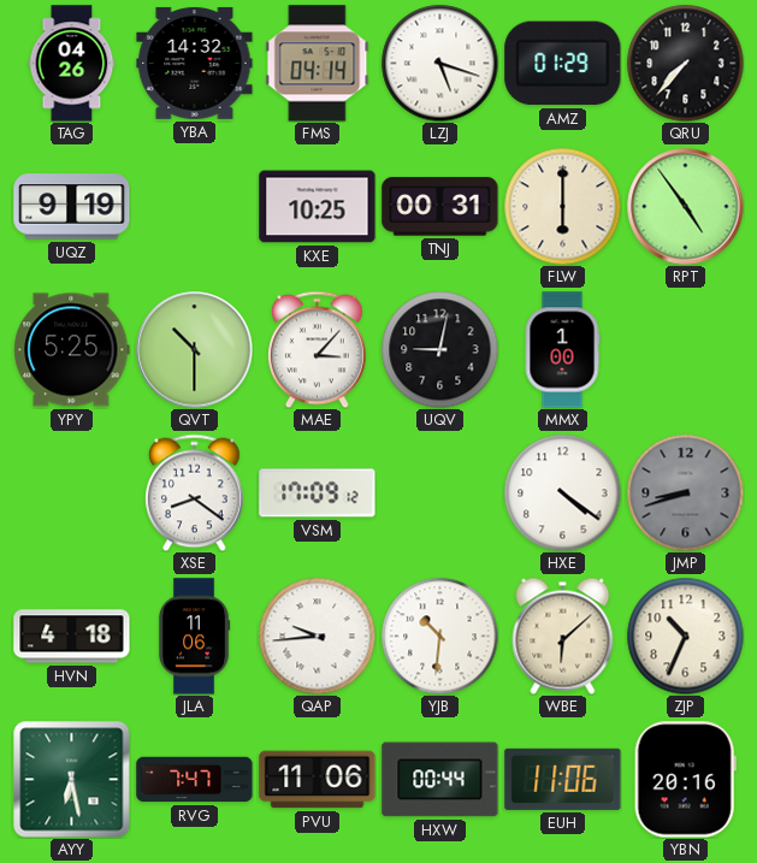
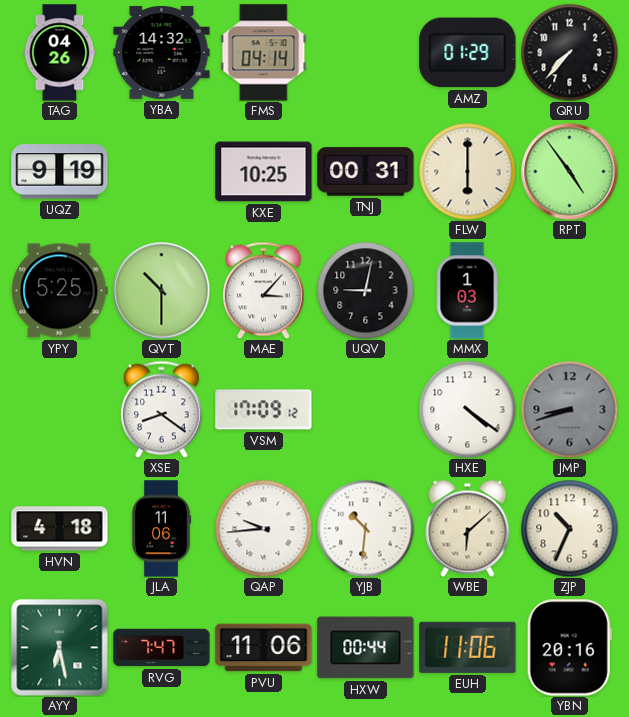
LZJ: 5:18 -> none (439, 63)
MMX: 1:00 -> 1:03 (467, 291)
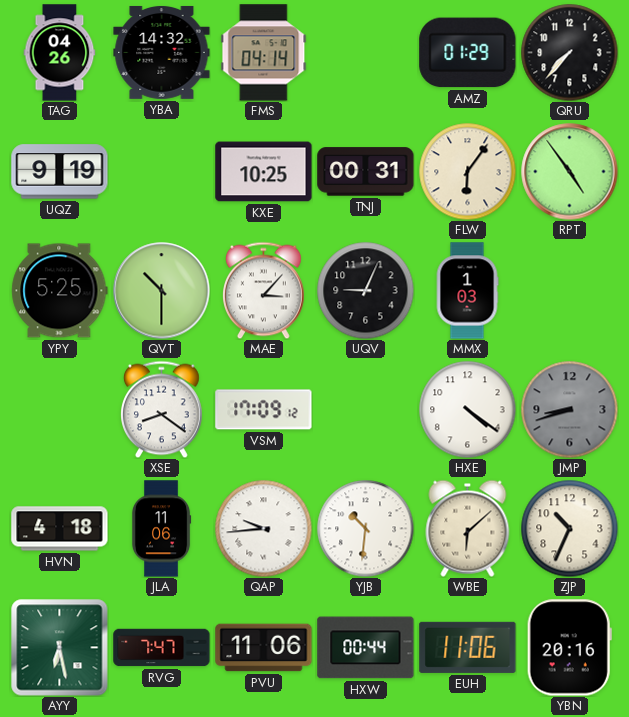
FLW: 6:00 -> 6:06 (467, 171)
UQV: 9:02 -> 9:04 (365, 290)
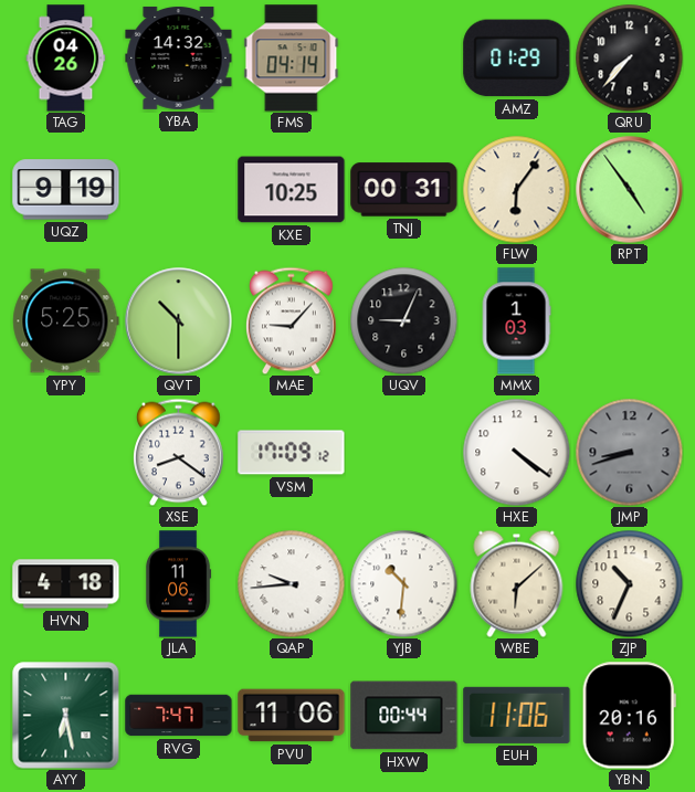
MAE: 3:07 -> 9:07 (292, 320)
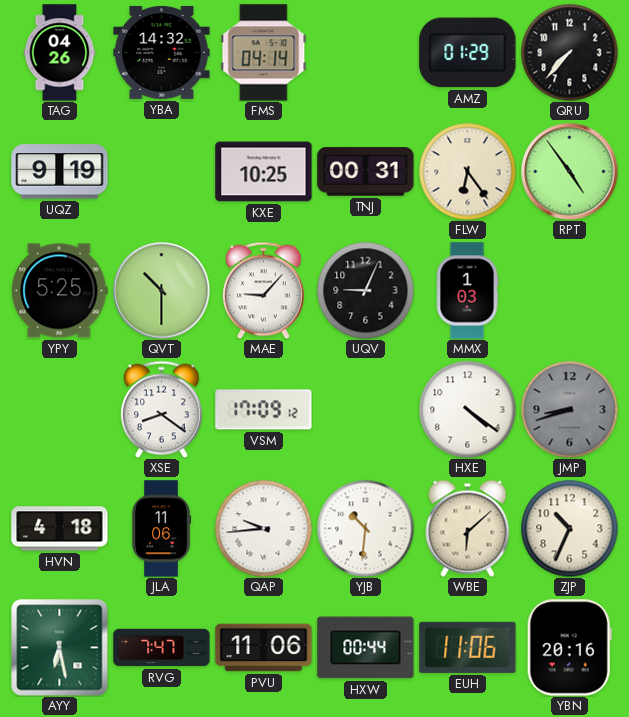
FLW: 6:06 -> 6:24 (467, 171)
